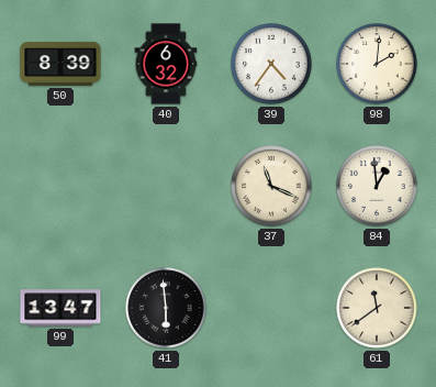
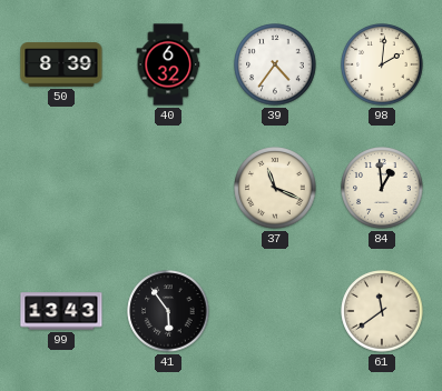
99: 13:47 -> 13:43 (61, 311)
41: 5:59 -> 5:54 (168, 311)
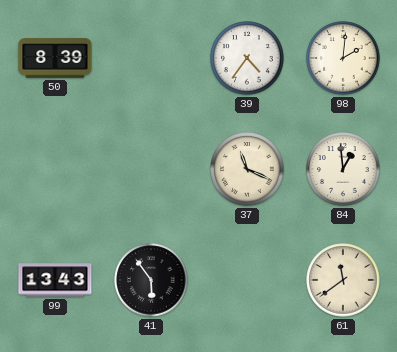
40: 6:32 -> none (168, 64)
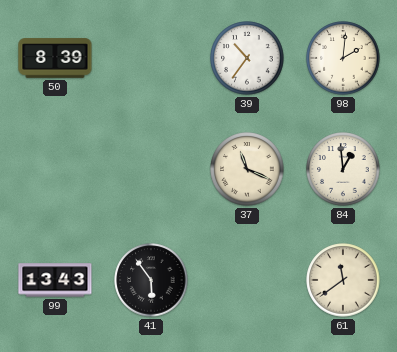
39: 4:36 -> 10:36 (247, 58)
